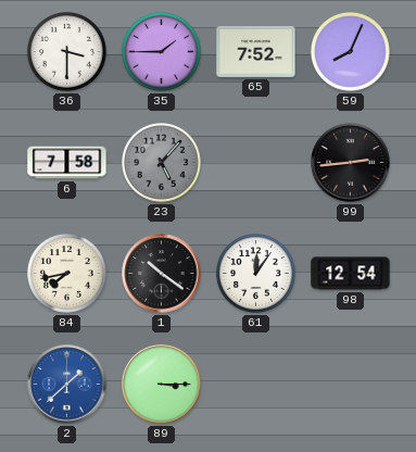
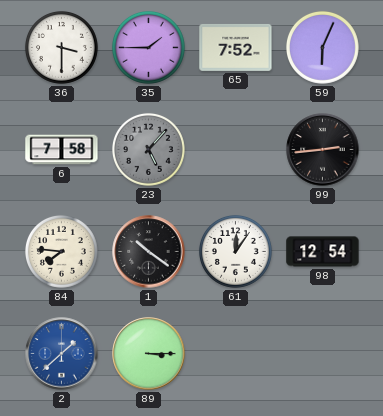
59: 8:04 -> 6:04 (322, 47)
84: 7:43 -> 7:46 (61, 251)
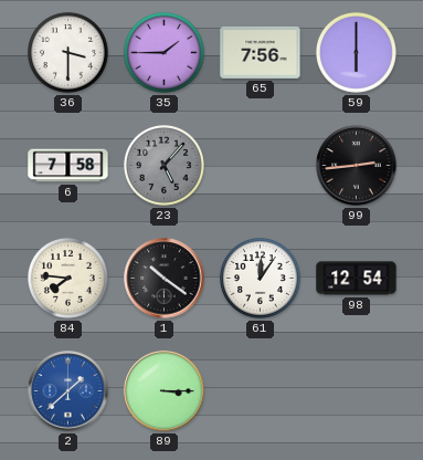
65: 7:52 -> 7:56 (261, 52)
59: 6:04 -> 6:00 (356, 52)
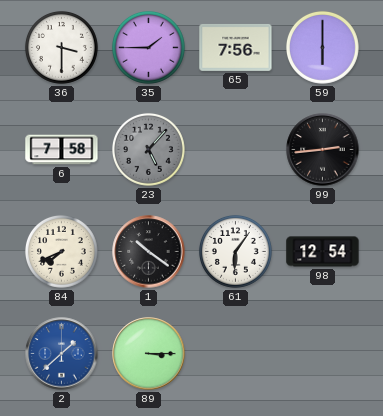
84: 7:46 -> 7:41 (61, 251)
61: 12:06 -> 6:06 (235, 251)
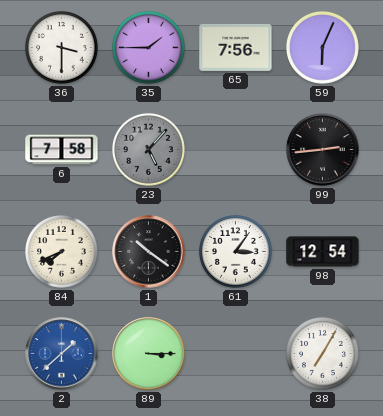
59: 6:00 -> 6:04 (322, 47)
61: 6:06 -> 3:06 (235, 251)
38: none -> 7:05 (322, 353)
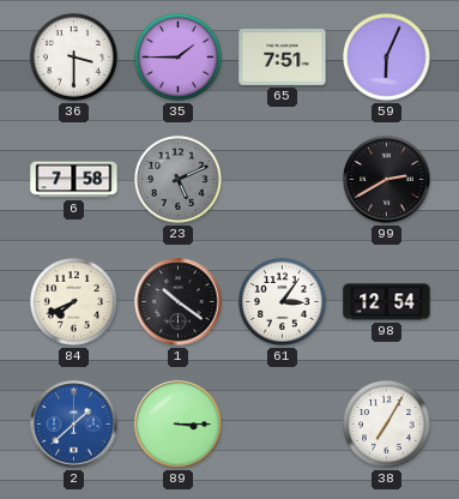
65: 7:56 -> 7:51 (283, 56)
23: 5:07 -> 5:11 (177, 179)
99: 2:44 -> 2:40 (387, 180)
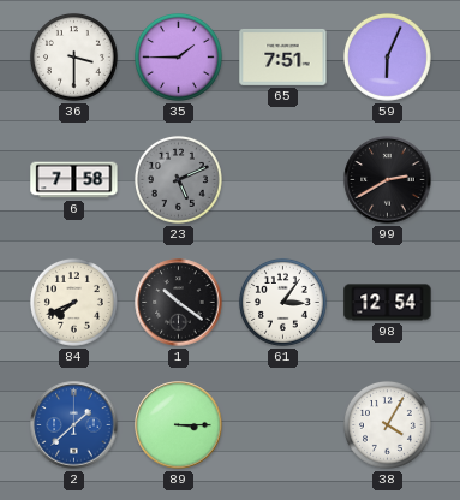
38: 7:05 -> 4:05 (387, 424)
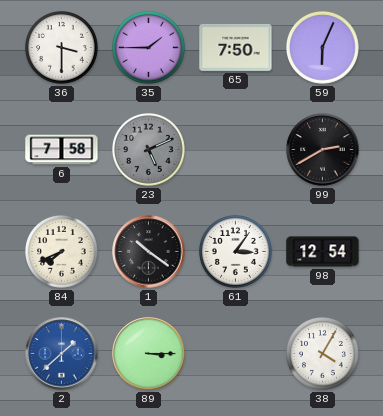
65: 7:51 -> 7:50 (236, 47)
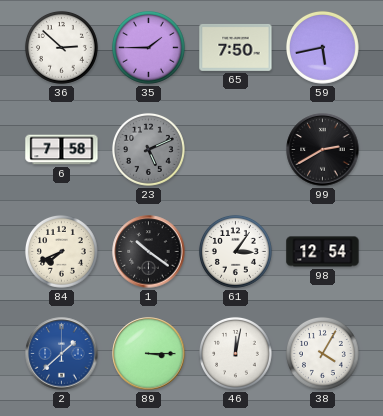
36: 3:30 -> 2:52 (61, 47)
59: 6:04 -> 5:43 (322, 47)
46: none -> 12:02 (235, 353)
